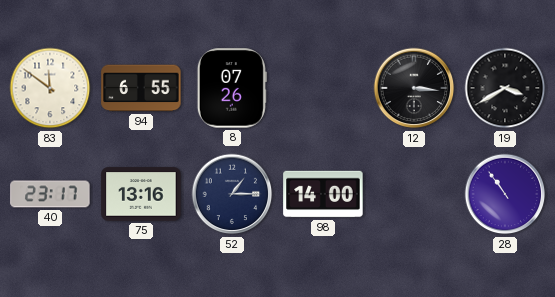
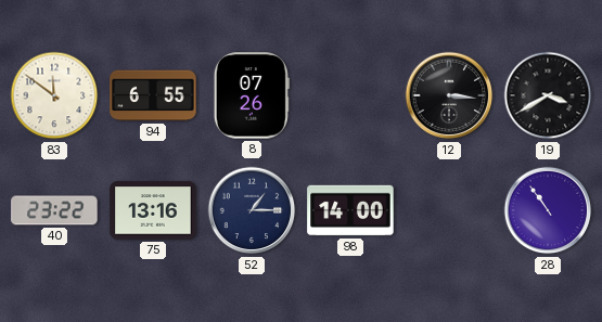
40: 23:17 -> 23:22 (54, 210)
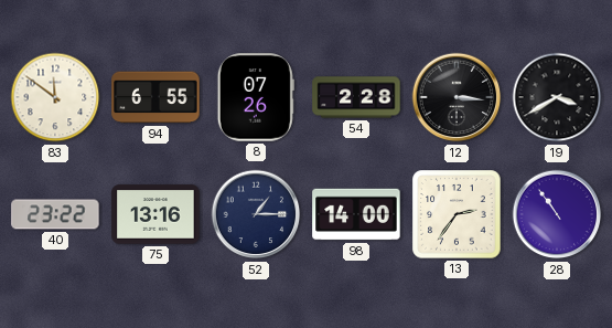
54: none -> 2:28 (356, 97)
13: none -> 2:36 (457, 214)
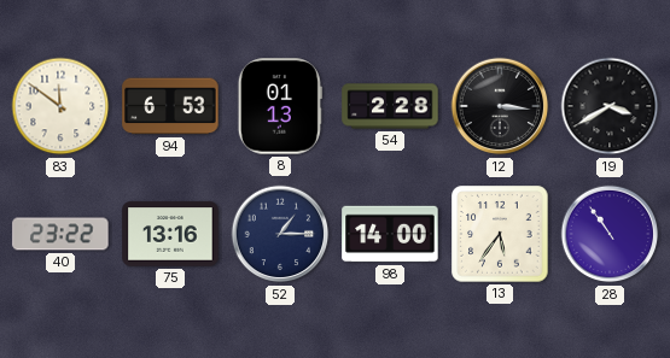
94: 6:55 -> 6:53 (170, 106)
8: 07:26 -> 01:13 (280, 106)
13: 2:36 -> 5:36 (500, 234)
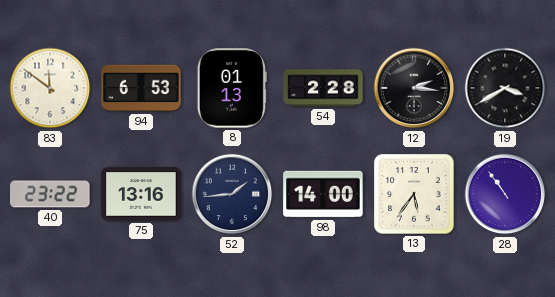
12: 3:16 -> 2:16 (414, 88)
52: 1:15 -> 1:44 (232, 194)
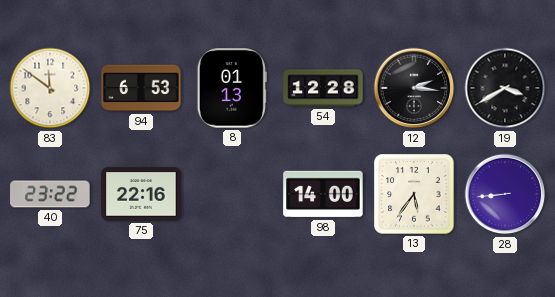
54: 2:28 -> 12:28 (323, 88)
75: 13:16 -> 22:16 (141, 194)
52: 1:44 -> none (232, 194)
28: 10:54 -> 8:44 (505, 194)
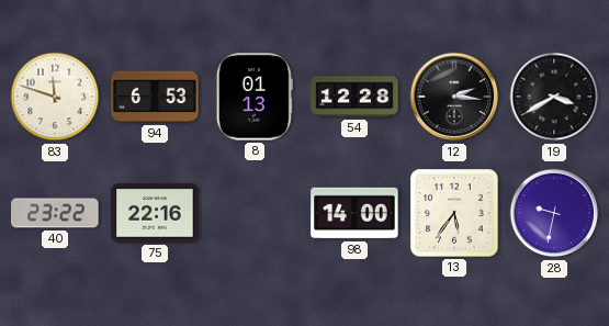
83: 11:51 -> 11:48 (55, 97)
28: 8:44 -> 9:32 (554, 213)
